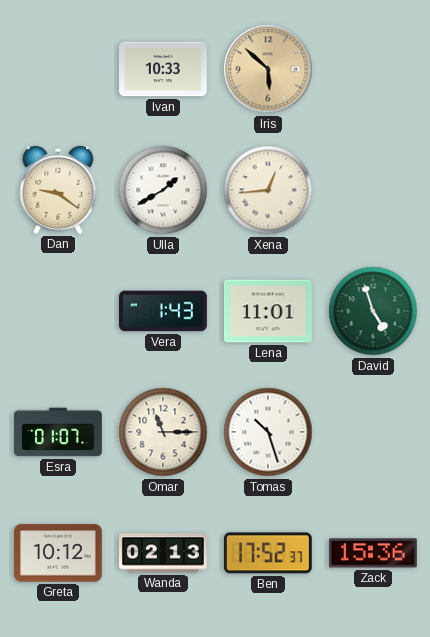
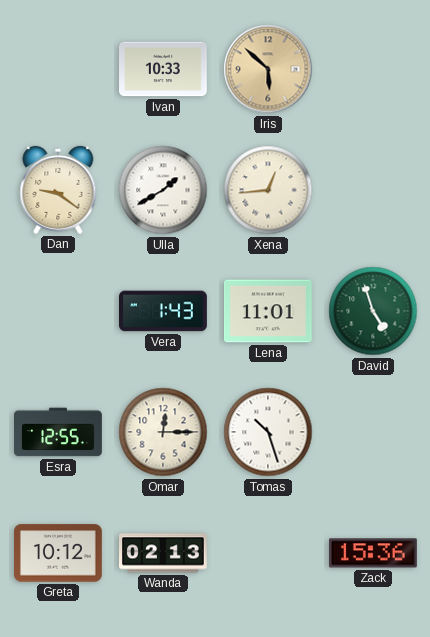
Esra: 01:07 -> 12:55 (59, 432)
Omar: 11:15 -> 12:15 (163, 432)
Ben: 17:52 -> none (268, 553)
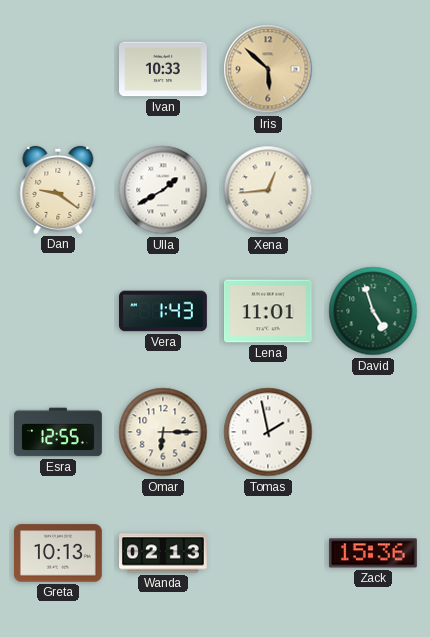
Omar: 12:15 -> 6:15 (163, 432)
Tomas: 10:27 -> 1:58 (268, 432)
Greta: 10:12 -> 10:13 (59, 553)
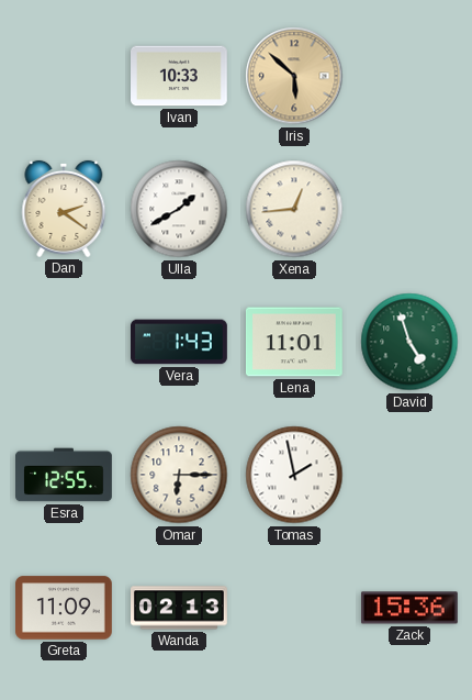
Dan: 9:21 -> 2:21 (64, 209)
Greta: 10:13 -> 11:09 (65, 608)
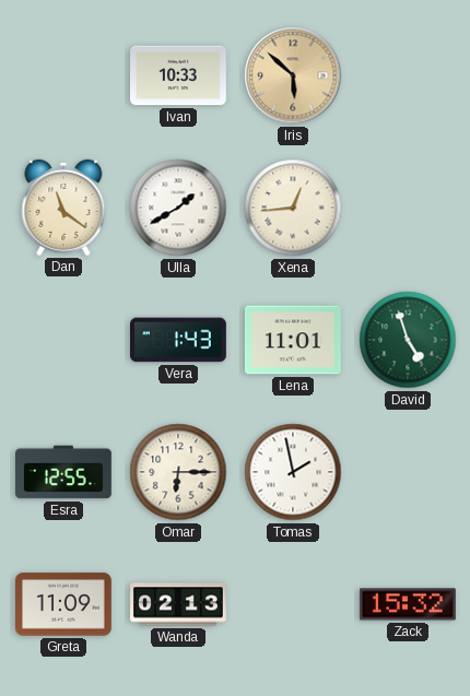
Dan: 2:21 -> 11:21 (63, 208)
Zack: 15:36 -> 15:32 (408, 604)
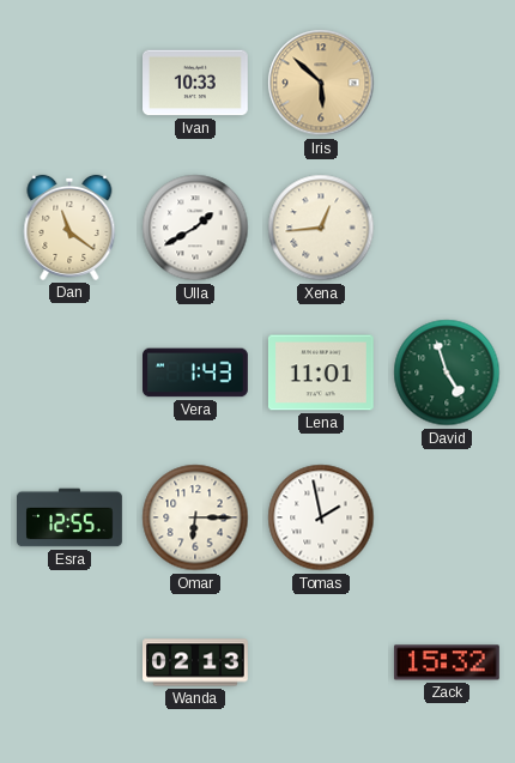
Greta: 11:09 -> none (64, 604)
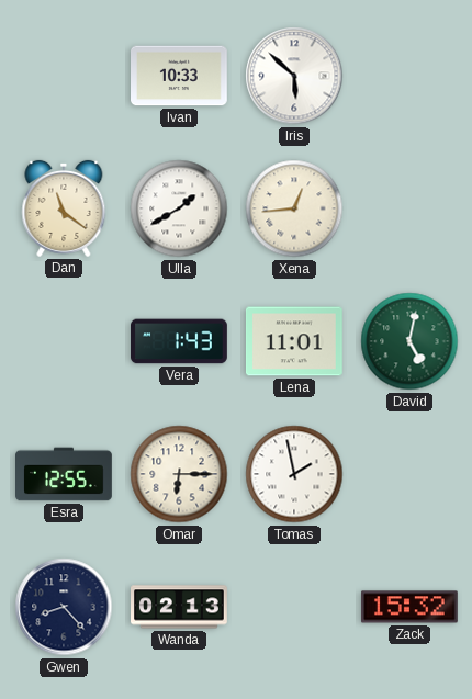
Iris dial: champagne -> white (294, 76)
David: 4:57 -> 5:02 (409, 341)
Gwen: none -> 8:23 (64, 607)
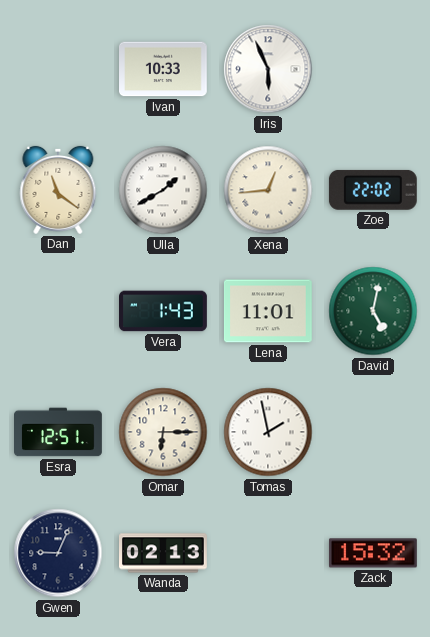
Iris: 5:52 -> 5:56 (268, 69)
Zoe: none -> 22:02 (373, 190)
Esra: 12:55 -> 12:51 (59, 432)
Gwen: 8:23 -> 9:04 (58, 553)
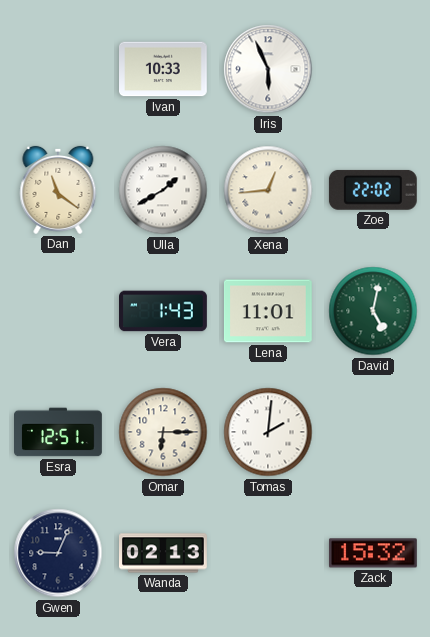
Tomas: 1:58 -> 2:01 (268, 432)
